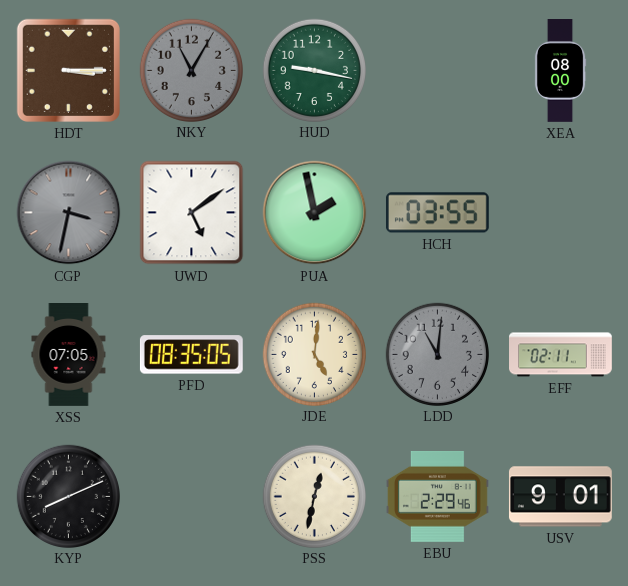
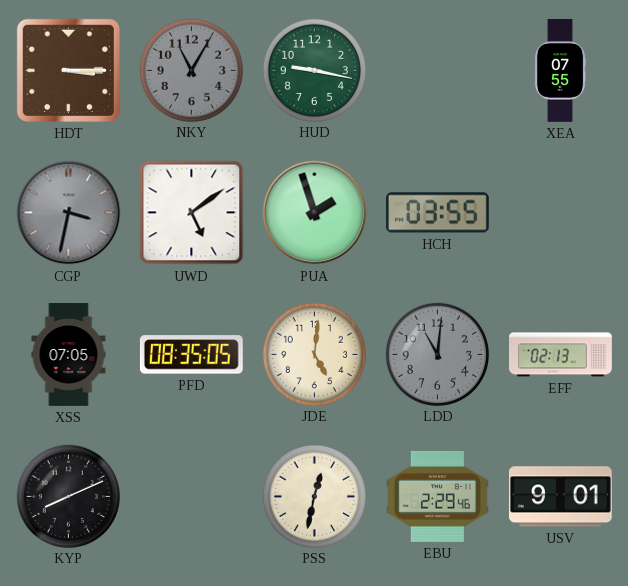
XEA: 08:00 -> 07:55 (560, 71)
PUA: 1:58 -> 1:57 (315, 213)
EFF: 02:11 -> 02:13 (561, 355)
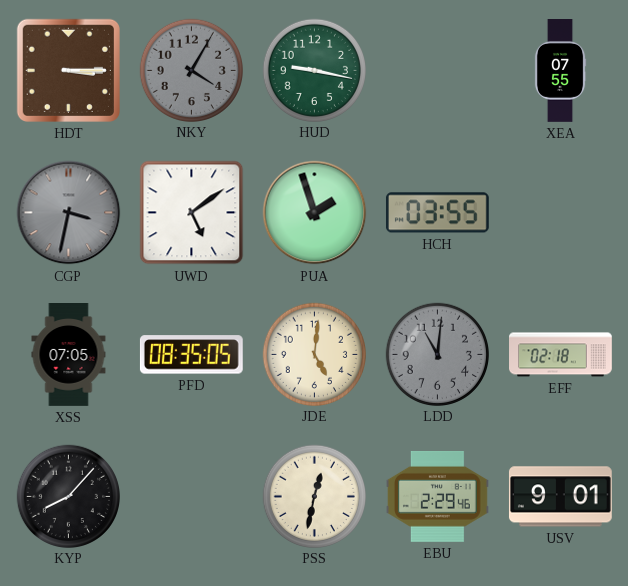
NKY: 11:05 -> 4:05 (191, 70)
EFF: 02:13 -> 02:18 (561, 355)
KYP: 8:11 -> 8:07 (68, 496)
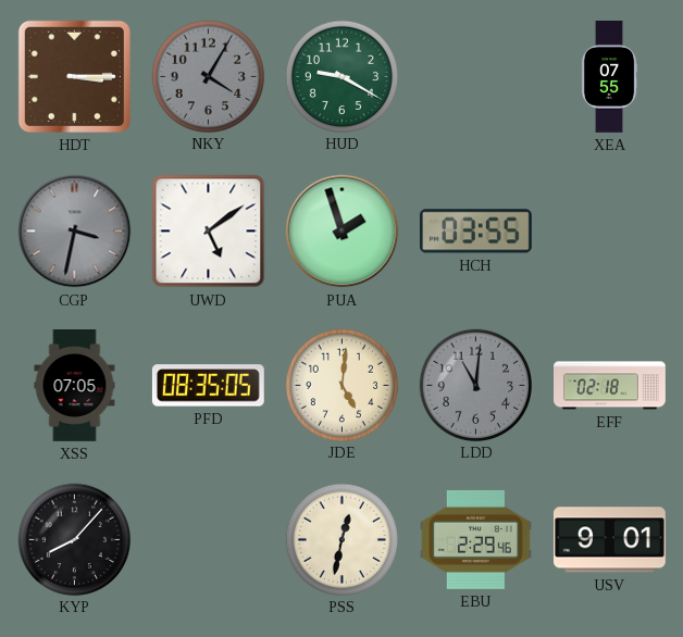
HUD: 9:17 -> 9:20 (341, 76)
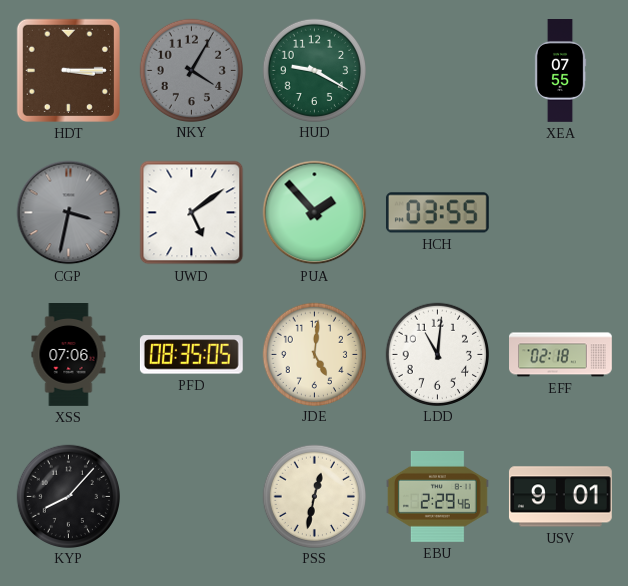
PUA: 1:57 -> 1:53 (315, 213)
XSS: 07:05 -> 07:06 (69, 355)
LDD dial: grey -> white (437, 354)
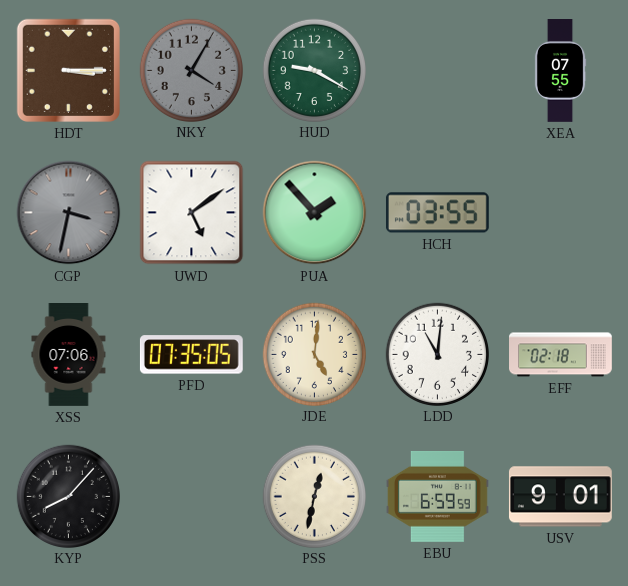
PFD: 08:35 -> 07:35 (191, 355)
EBU: 2:29 -> 6:59 (438, 496)
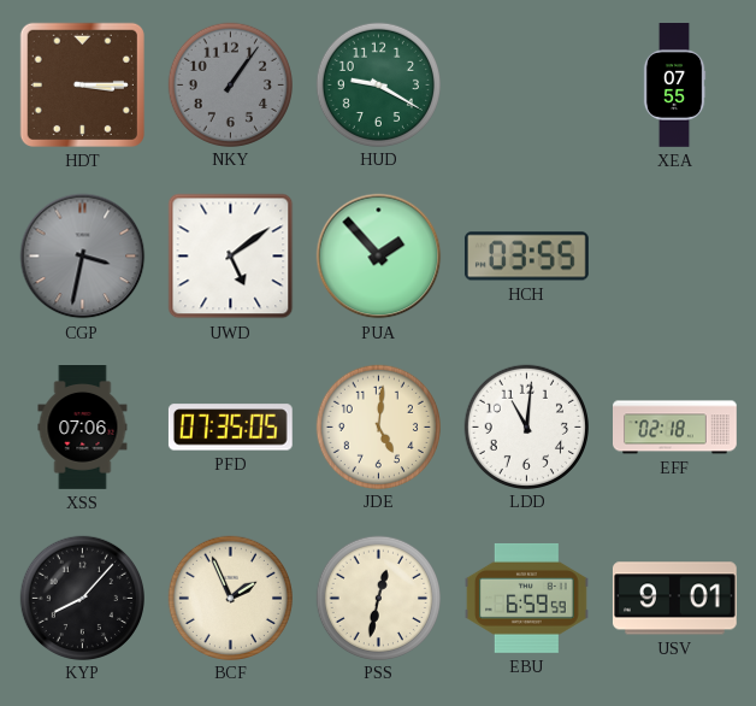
NKY: 4:05 -> 1:06 (230, 84)
BCF: none -> 1:56 (230, 598)
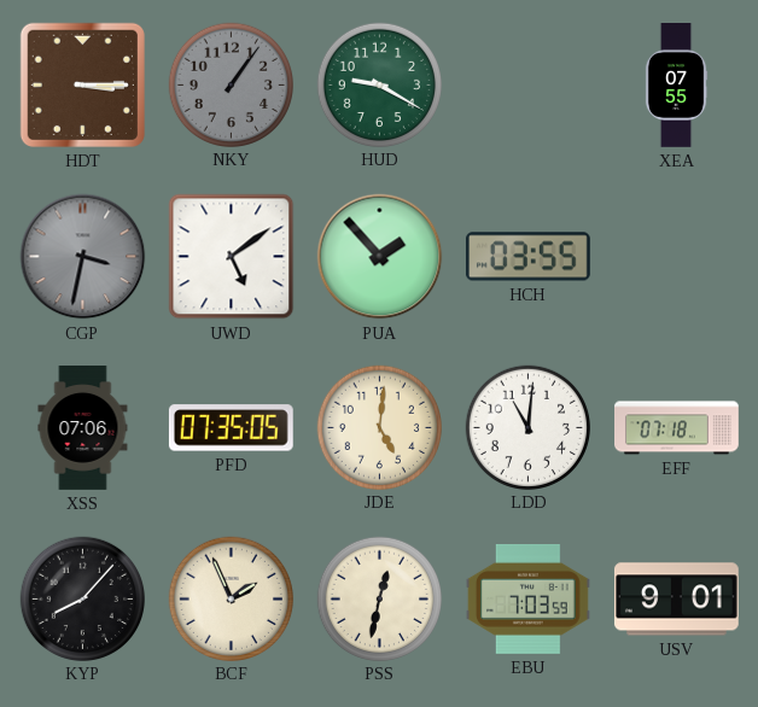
EFF: 02:18 -> 07:18 (677, 428)
EBU: 6:59 -> 7:03 (529, 598)
